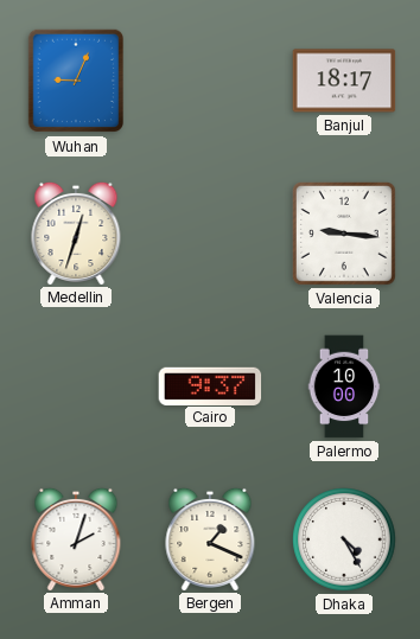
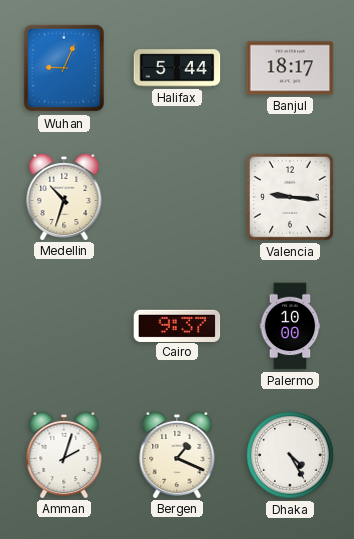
Halifax: none -> 5:44 (177, 68)
Medellin: 12:33 -> 10:33 (64, 196)
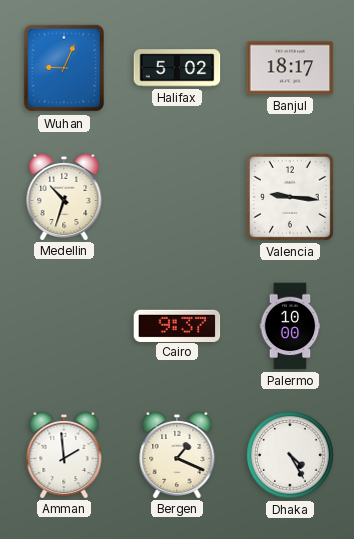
Halifax: 5:44 -> 5:02 (177, 68)
Amman: 2:03 -> 1:59 (64, 454)
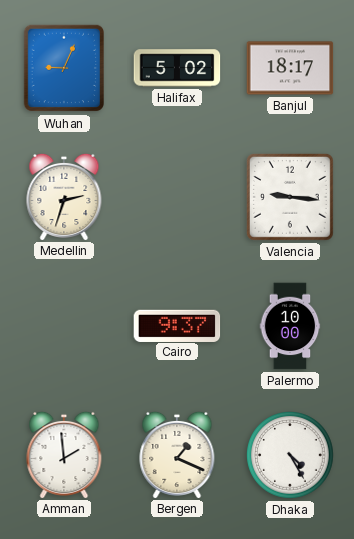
Medellin: 10:33 -> 2:33 (64, 196)
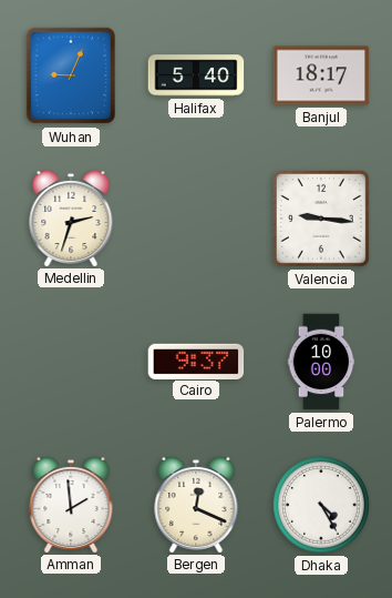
Halifax: 5:02 -> 5:40 (196, 75)
Bergen: 1:19 -> 12:19 (196, 504)
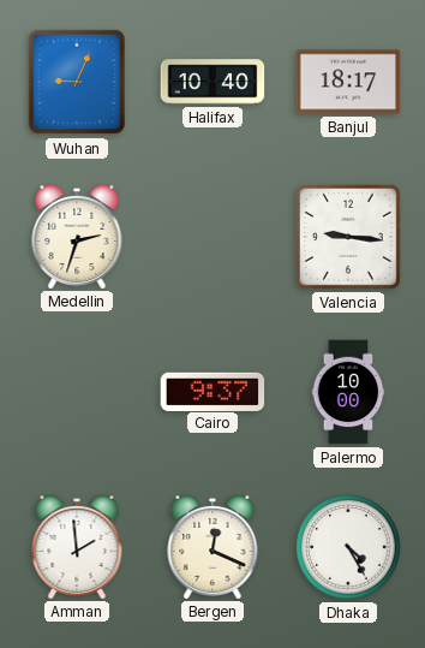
Halifax: 5:40 -> 10:40 (212, 82)
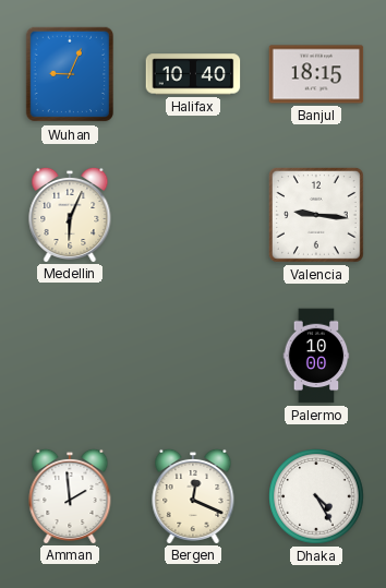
Banjul: 18:17 -> 18:15 (316, 74)
Medellin: 2:33 -> 6:04 (70, 214)
Cairo: 9:37 -> none (212, 391)
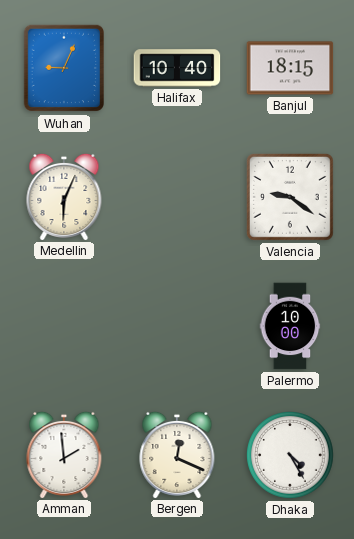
Valencia: 9:16 -> 9:21 (290, 197)
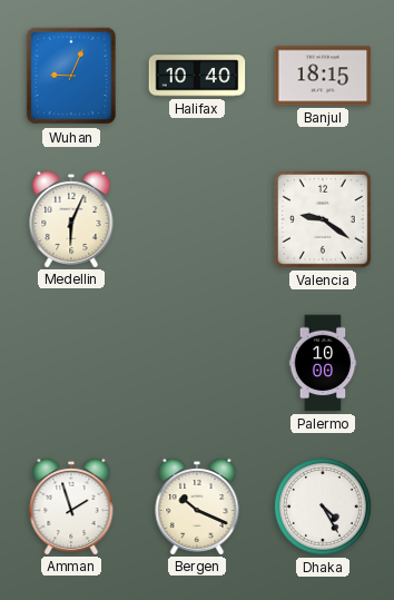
Amman: 1:59 -> 1:57 (71, 505)
Bergen: 12:19 -> 10:19 (197, 505)
